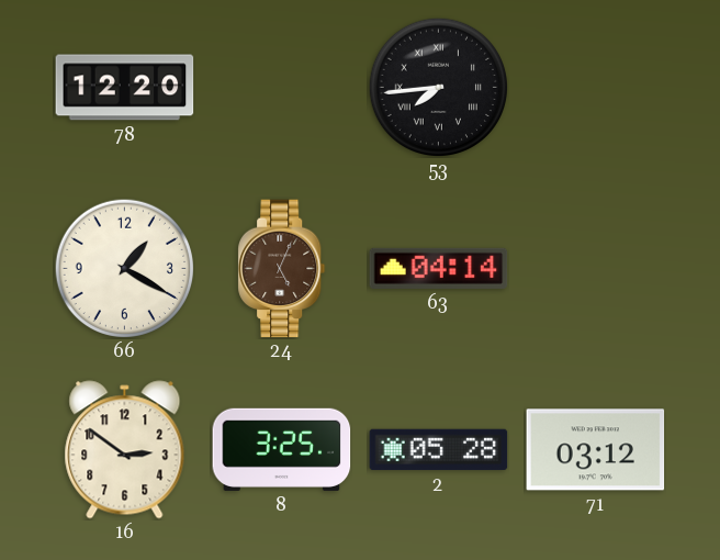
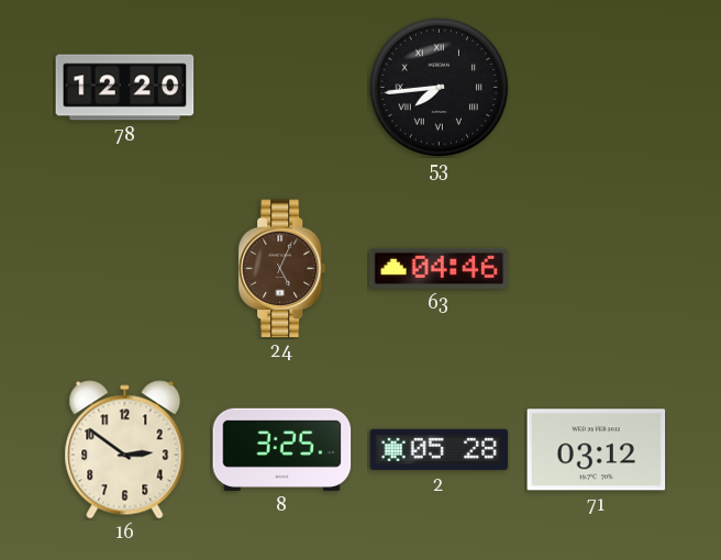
66: 1:20 -> none (124, 268)
63: 04:14 -> 04:46 (440, 268)
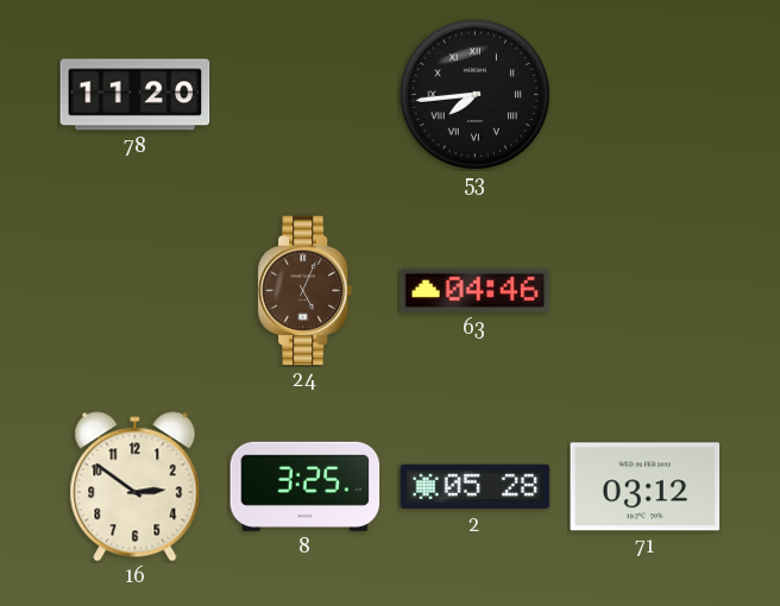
78: 12:20 -> 11:20 (136, 95)
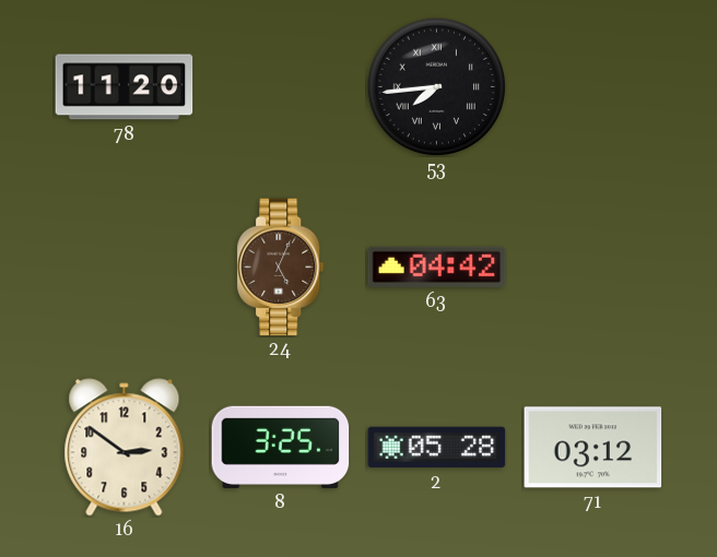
63: 04:46 -> 04:42 (437, 266)
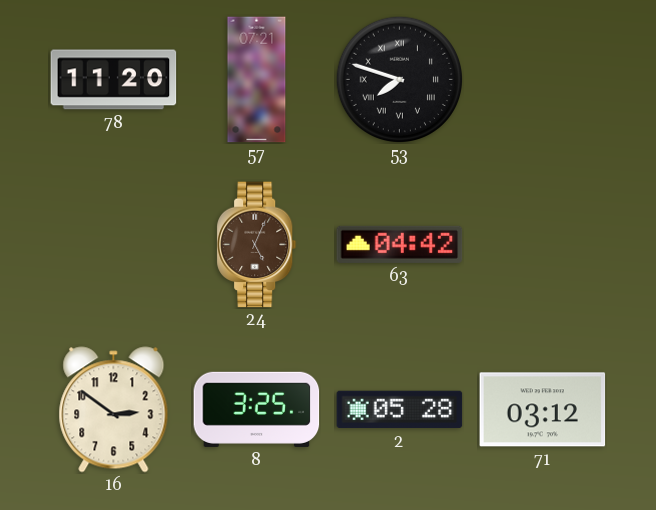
57: none -> 07:21 (257, 80)
53: 7:44 -> 7:48 (399, 79)
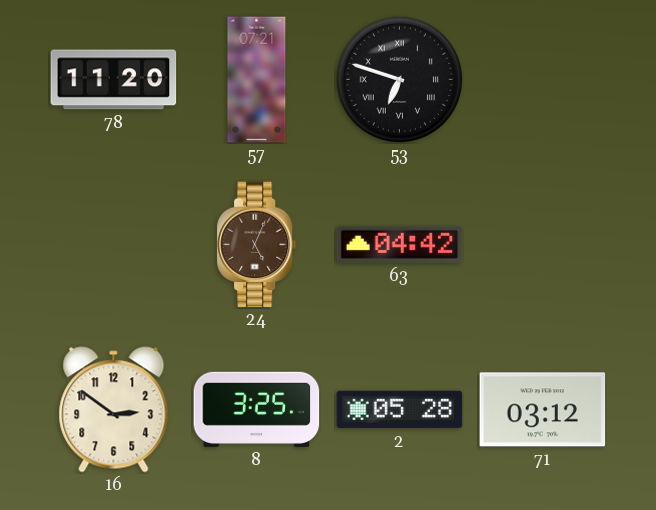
53: 7:48 -> 6:48 (399, 79)
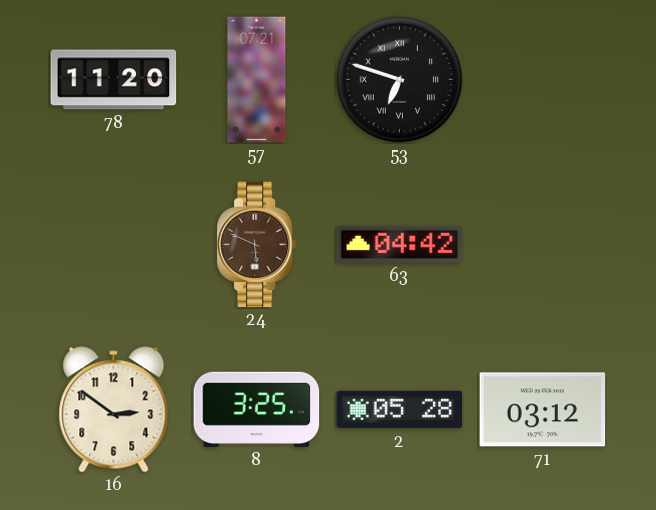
24: 5:04 -> 5:49 (257, 245)
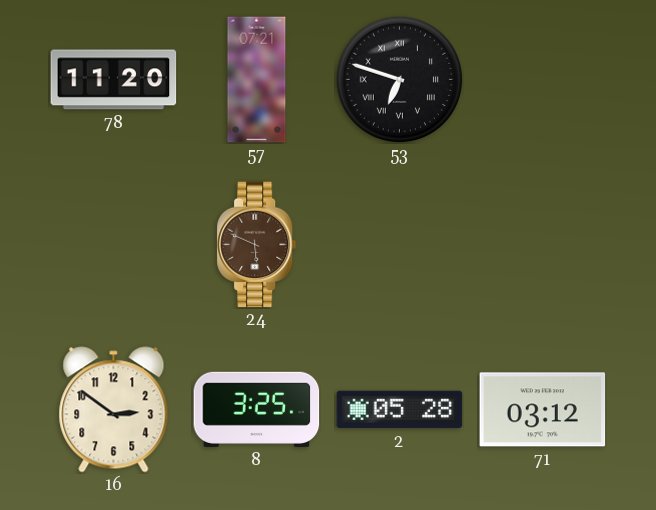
63: 04:42 -> none (400, 244)
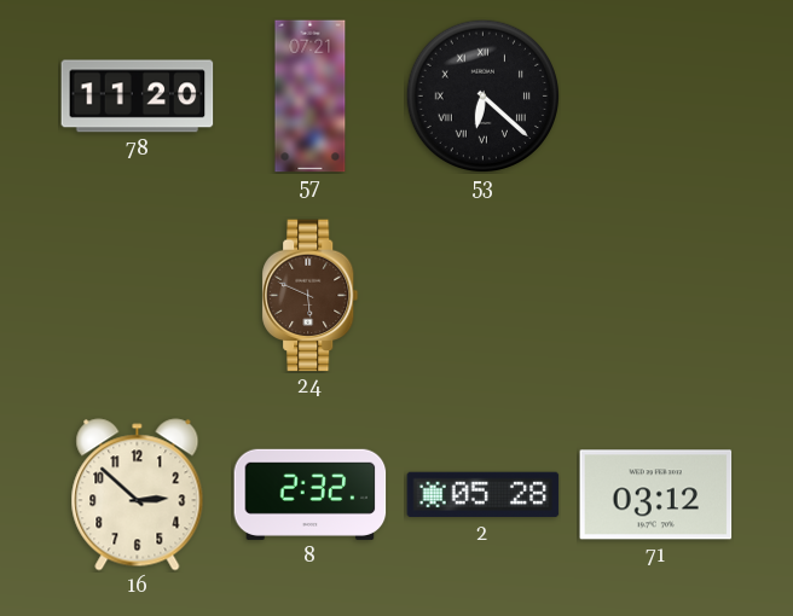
53: 6:48 -> 6:22 (482, 95)
16: 2:51 -> 2:52 (138, 495)
8: 3:25 -> 2:32 (311, 494)
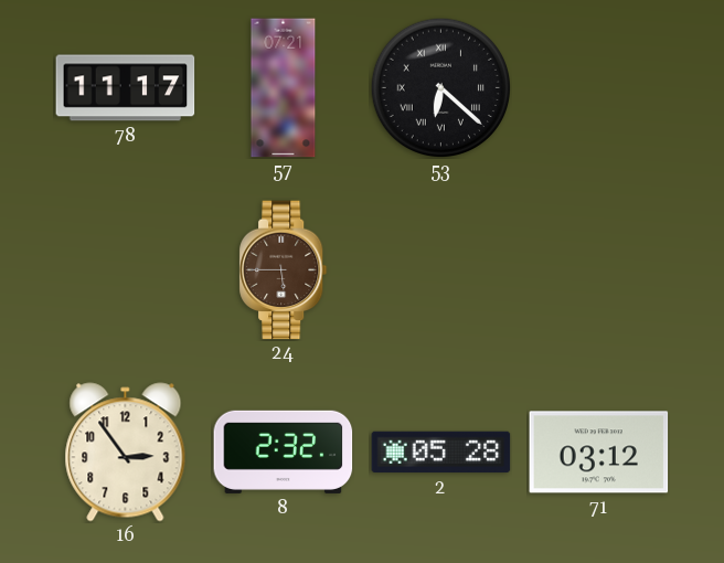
78: 11:20 -> 11:17 (126, 88)
24: 5:49 -> 5:45 (284, 270)
16: 2:52 -> 2:54 (126, 453)
